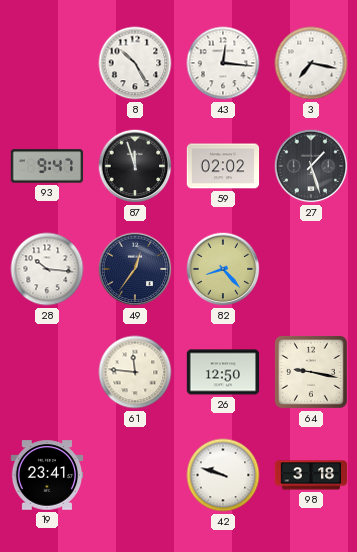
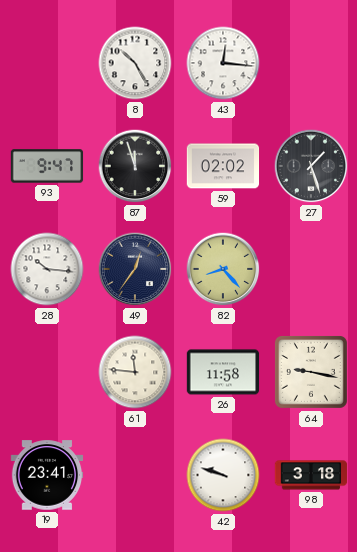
3: 7:17 -> none (311, 63)
26: 12:50 -> 11:58 (223, 372)
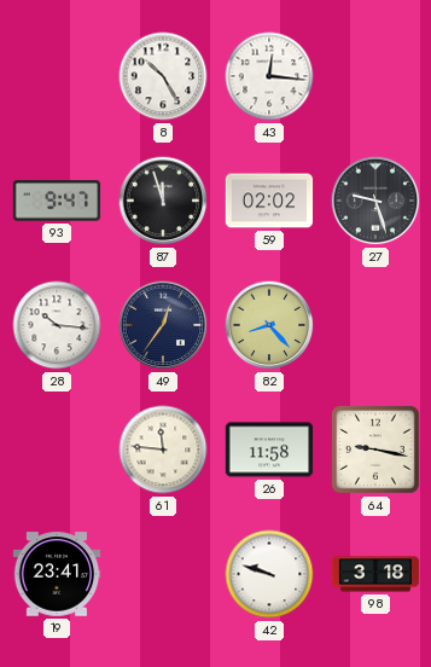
27: 1:27 -> 9:27 (375, 201)
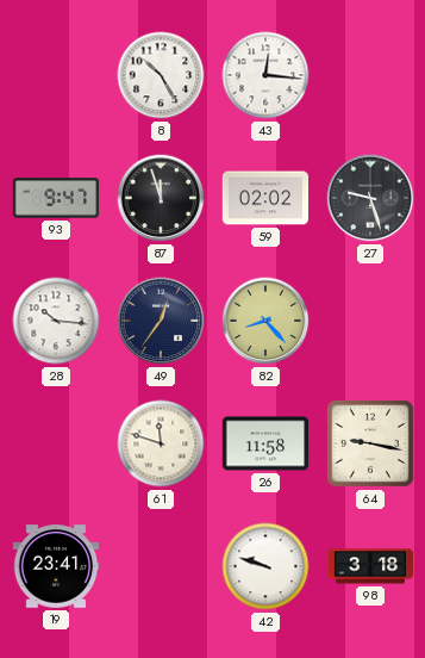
61: 11:46 -> 11:48 (161, 443)
